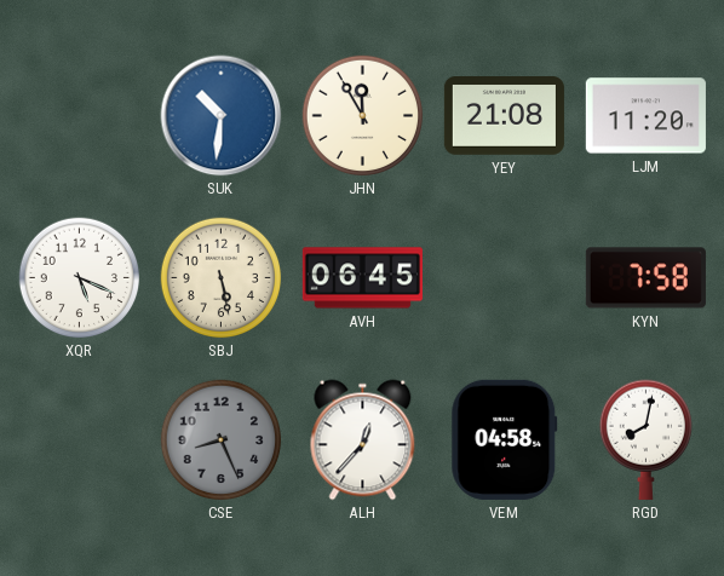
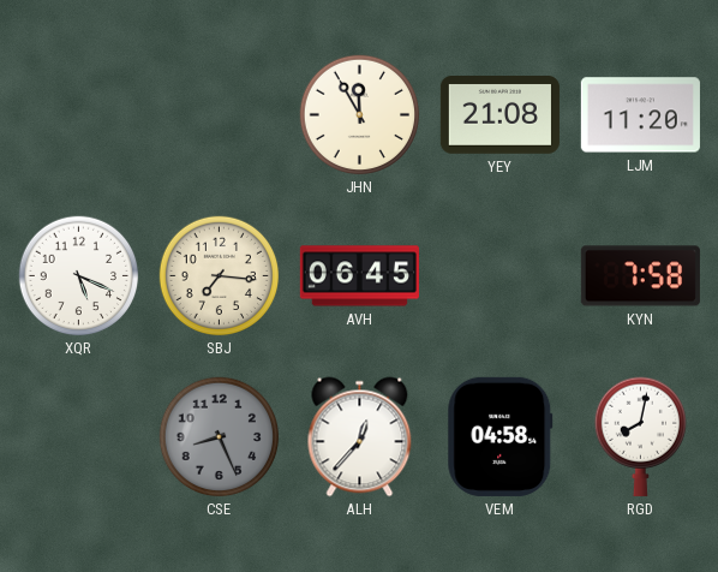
SUK: 10:31 -> none (222, 116)
SBJ: 5:28 -> 7:16 (220, 276)
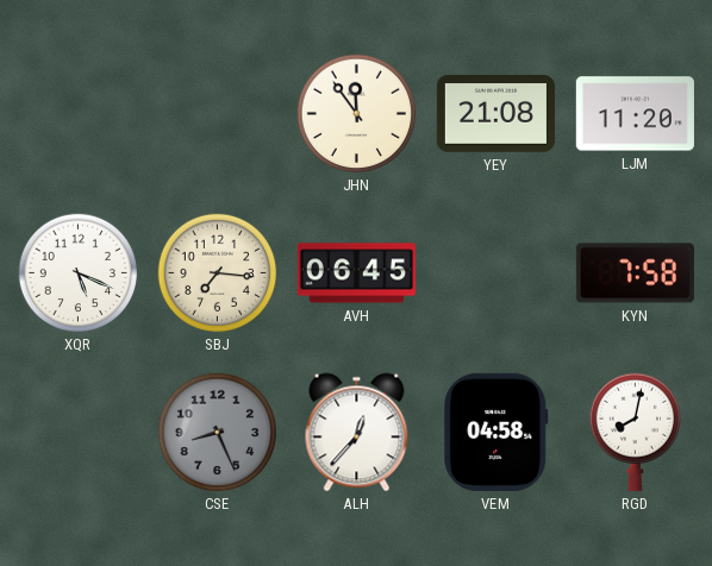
JHN: 11:55 -> 11:54 (357, 114)
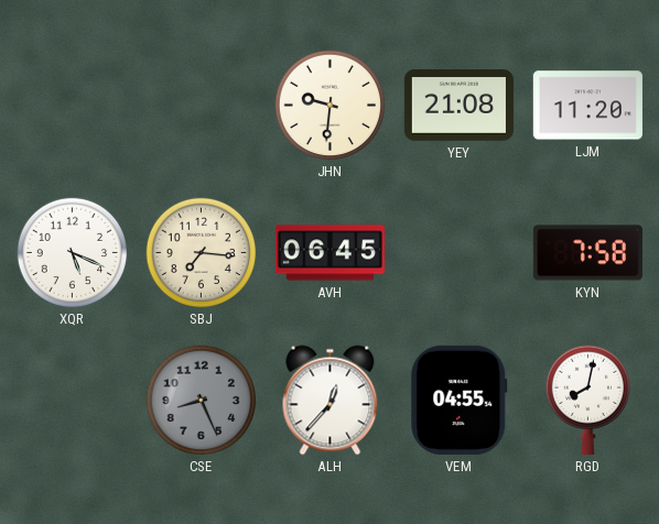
JHN: 11:54 -> 9:31 (331, 106)
VEM: 04:58 -> 04:55 (460, 400)
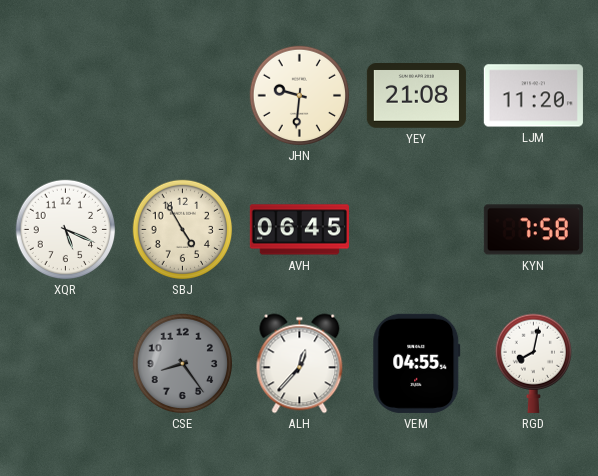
SBJ: 7:16 -> 4:55 (183, 230)
CSE: 8:26 -> 8:24 (183, 364)
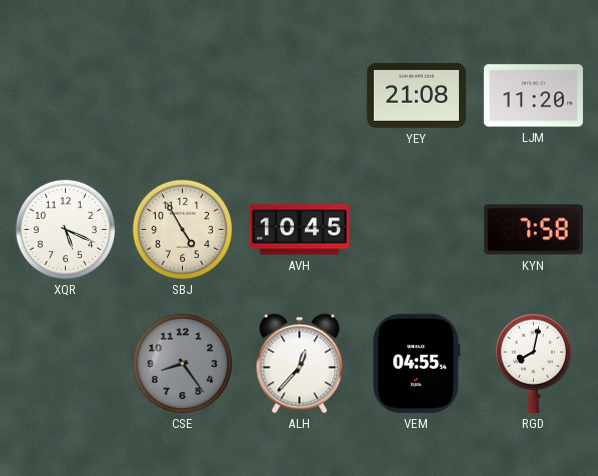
JHN: 9:31 -> none (300, 96)
AVH: 06:45 -> 10:45 (299, 230)
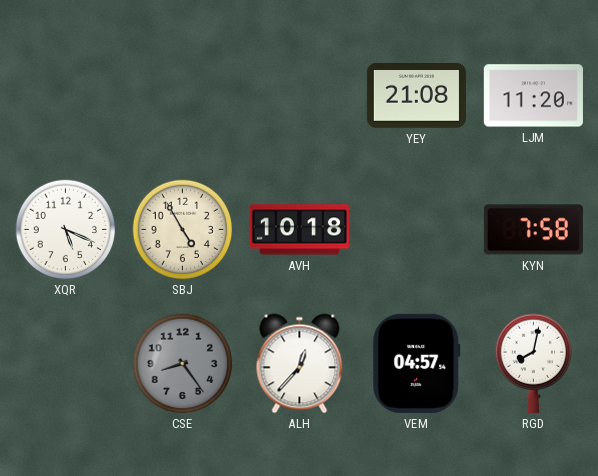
AVH: 10:45 -> 10:18 (299, 230)
VEM: 04:55 -> 04:57 (417, 363)
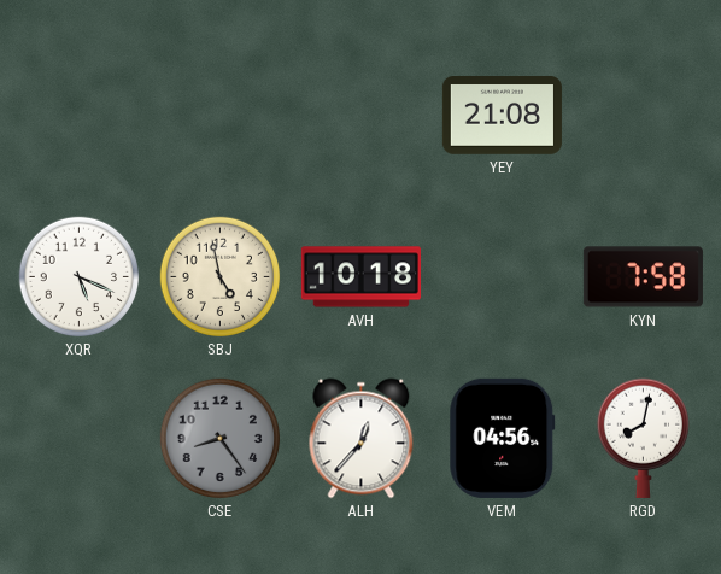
LJM: 11:20 -> none (533, 96)
SBJ: 4:55 -> 4:58 (221, 277)
VEM: 04:57 -> 04:56 (503, 438)
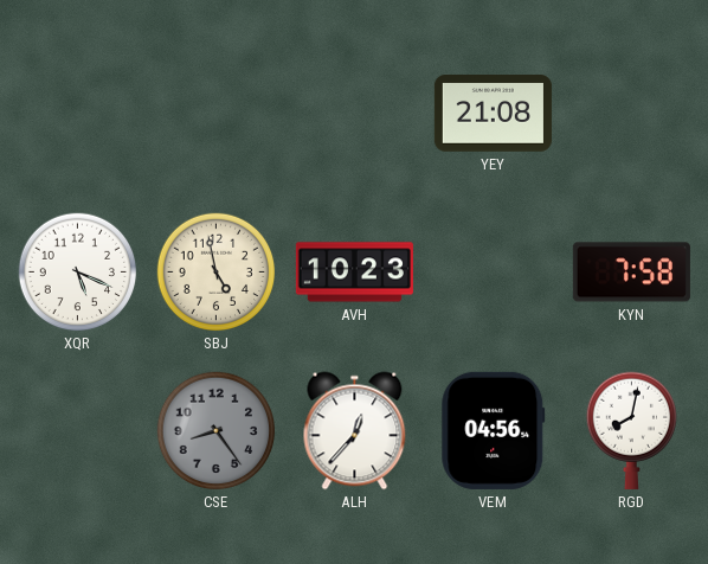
AVH: 10:18 -> 10:23 (354, 273)
